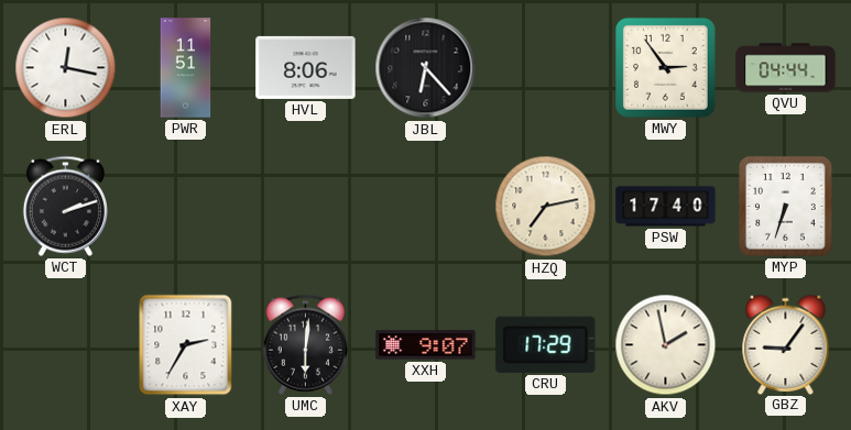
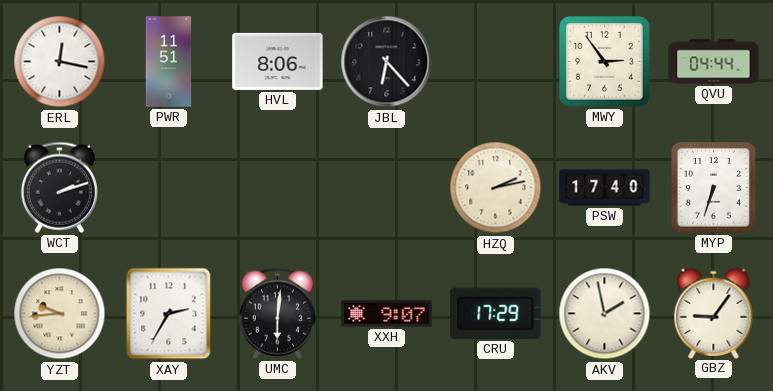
HZQ: 7:13 -> 2:13 (496, 188)
YZT: none -> 9:44 (60, 314)
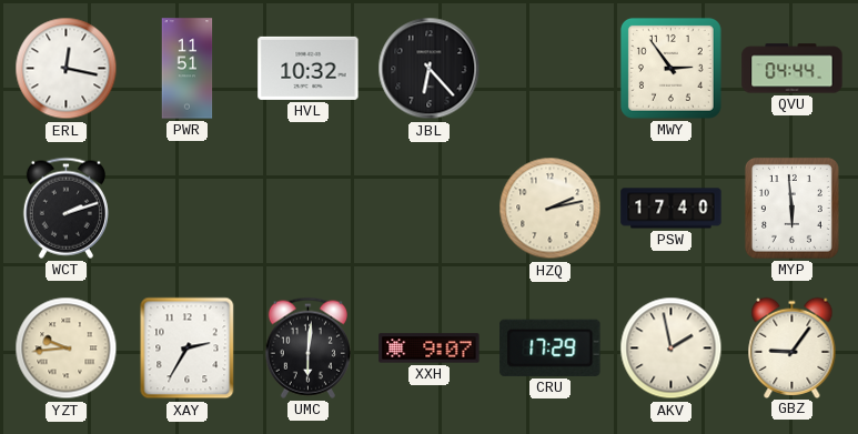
HVL: 8:06 -> 10:32 (309, 68)
MYP: 6:33 -> 5:59 (791, 208)
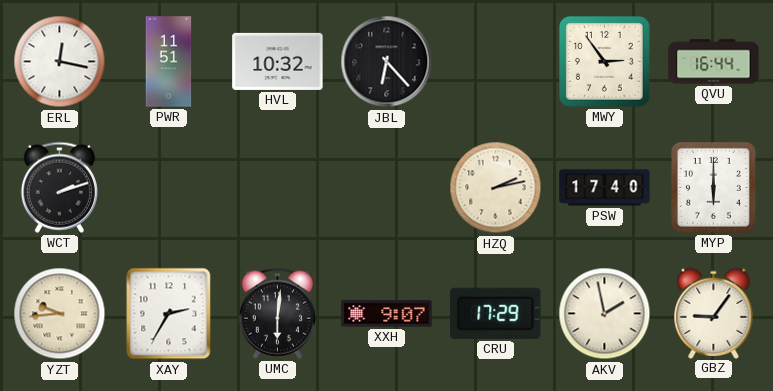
QVU: 04:44 -> 16:44 (714, 62)
MYP: 5:59 -> 6:00 (713, 187)
